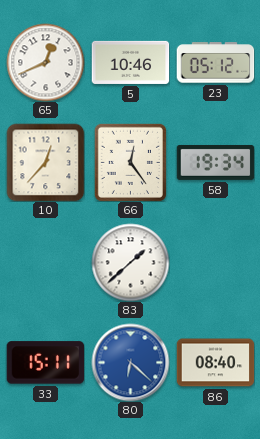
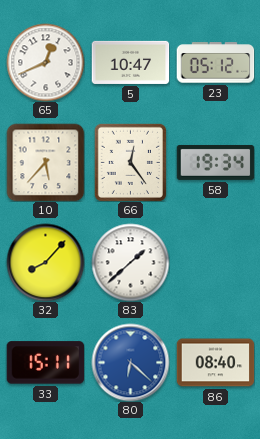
5: 10:46 -> 10:47 (130, 62)
10: 12:37 -> 5:37 (45, 162)
32: none -> 8:07 (45, 262)
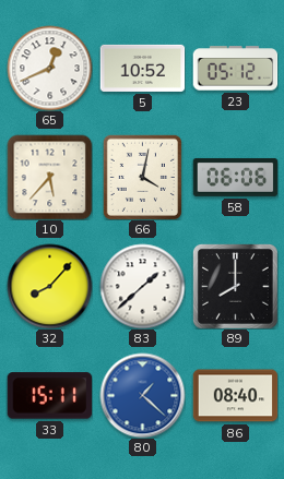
5: 10:47 -> 10:52 (142, 68)
66: 12:24 -> 4:02 (142, 177)
58: 19:34 -> 06:06 (235, 177)
89: none -> 8:00 (236, 287)
80: 6:22 -> 1:22 (142, 395)
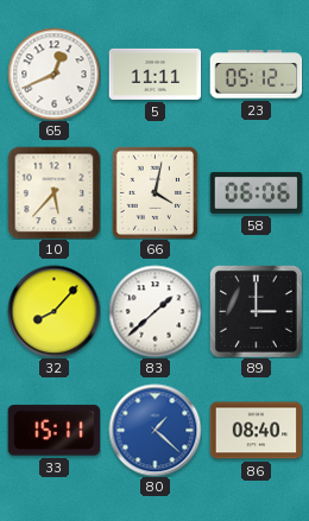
5: 10:52 -> 11:11 (154, 74)
89: 8:00 -> 3:00 (257, 312)
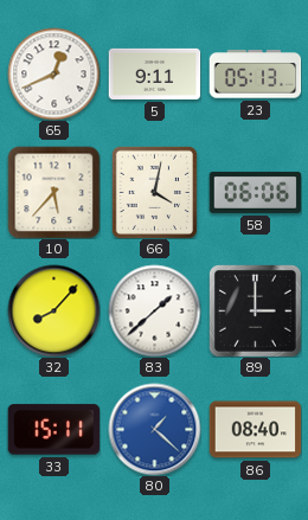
5: 11:11 -> 9:11 (154, 73)
23: 05:12 -> 05:13 (255, 75)
